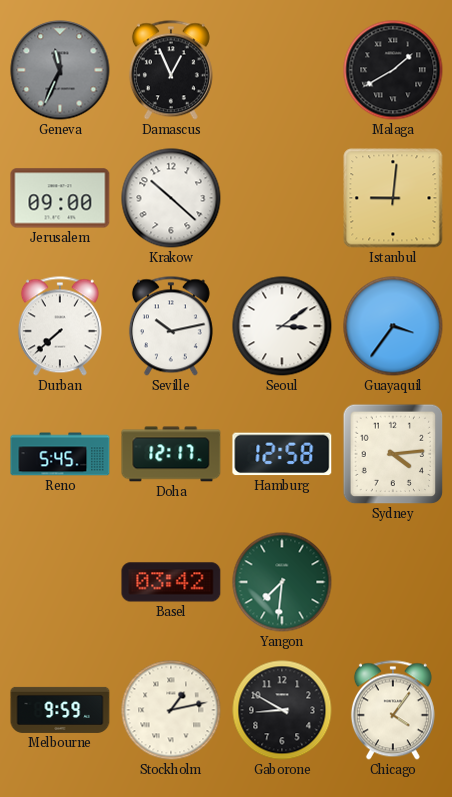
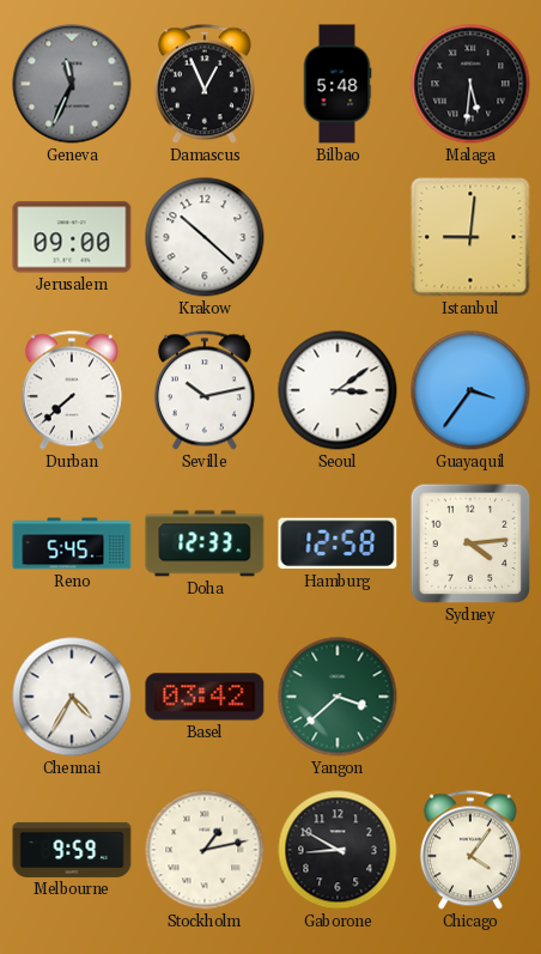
Bilbao: none -> 5:48 (338, 84)
Malaga: 1:40 -> 5:31 (470, 84)
Doha: 12:17 -> 12:33 (205, 543)
Chennai: none -> 4:35 (72, 697)
Yangon: 7:31 -> 3:38 (338, 697)
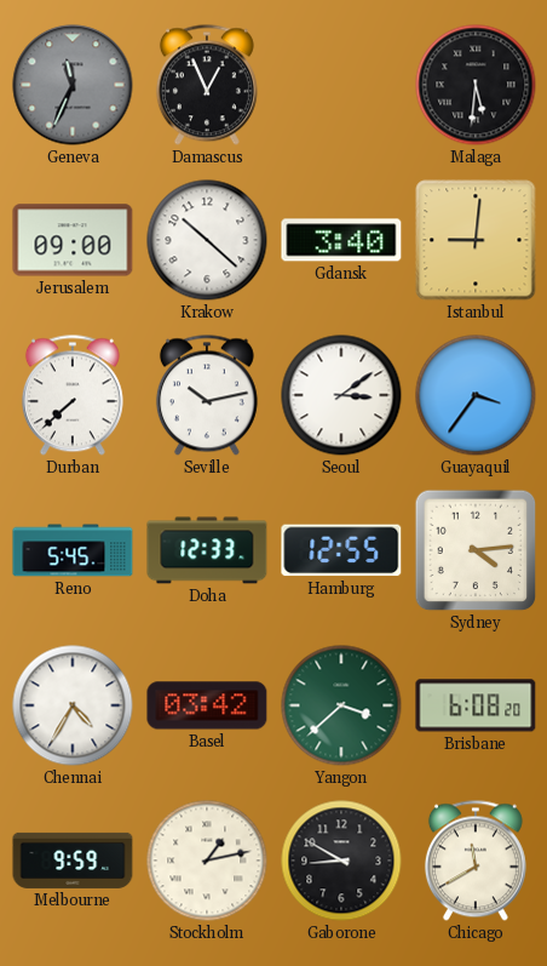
Bilbao: 5:48 -> none (338, 84)
Gdansk: none -> 3:40 (341, 240)
Hamburg: 12:58 -> 12:55 (341, 550)
Brisbane: none -> 6:08 (476, 705)
Chicago: 4:06 -> 11:40 (476, 861)
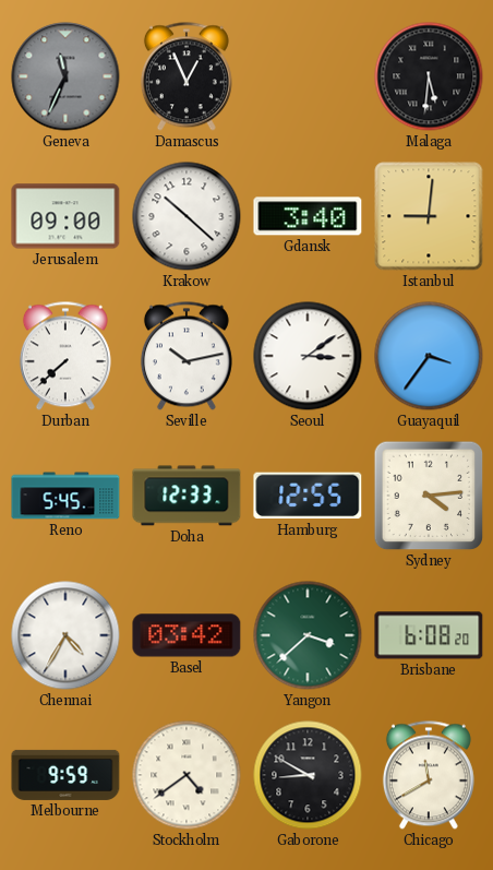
Stockholm: 1:13 -> 4:39 (187, 775)
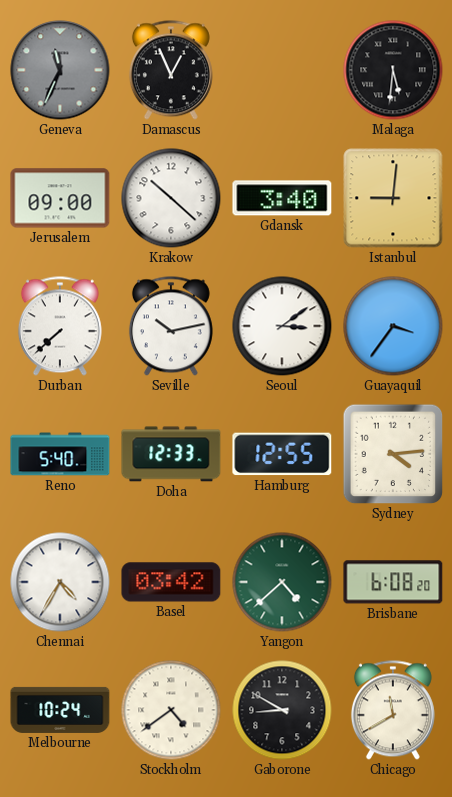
Reno: 5:45 -> 5:40 (60, 454)
Yangon: 3:38 -> 4:38 (282, 582)
Melbourne: 9:59 -> 10:24 (60, 710)
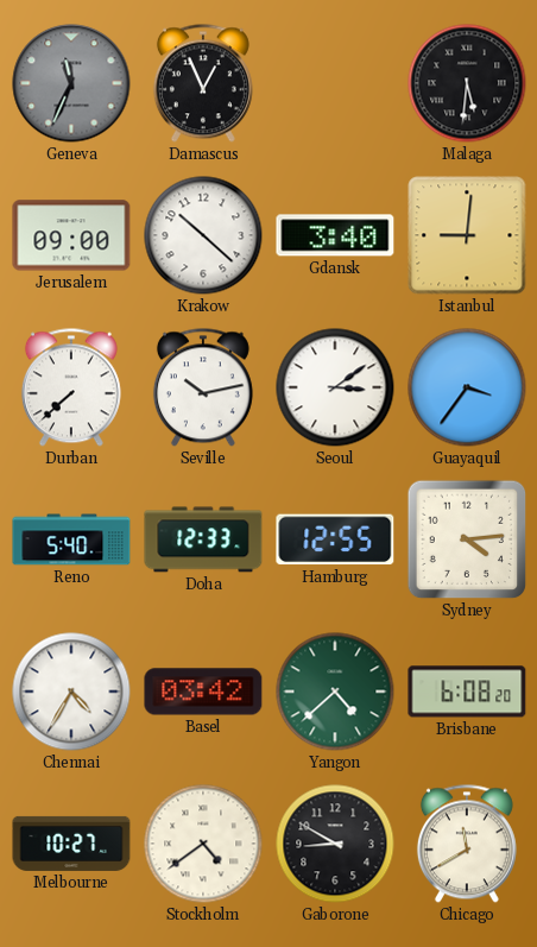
Melbourne: 10:24 -> 10:27 (71, 844)
